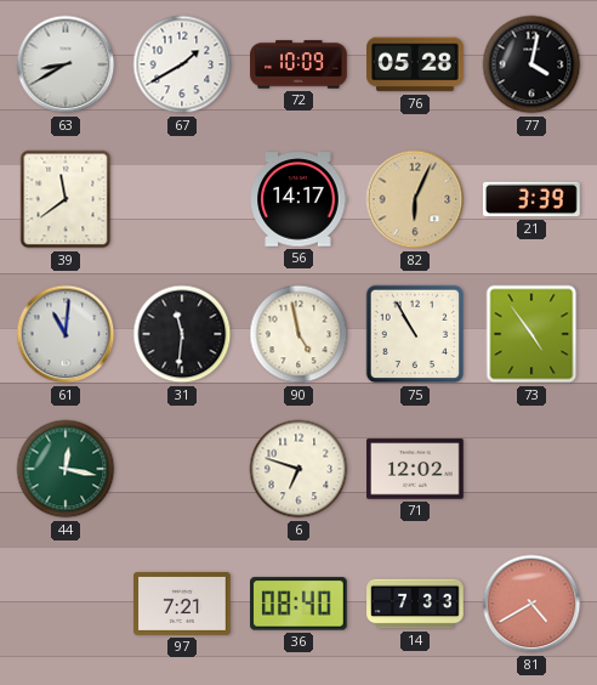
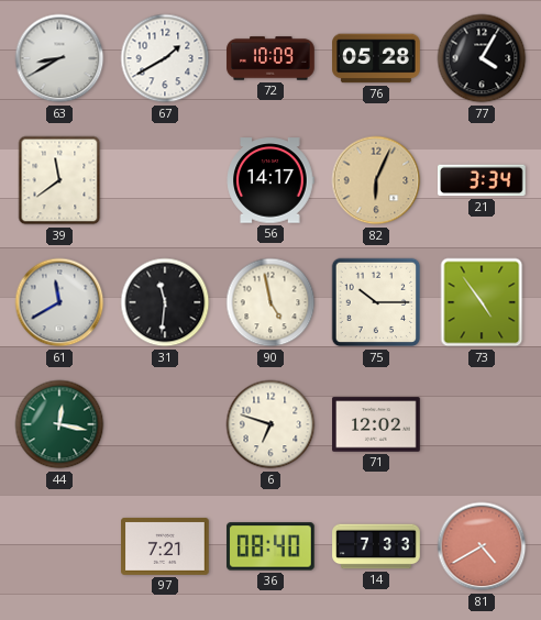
77: 4:02 -> 4:05 (482, 58)
21: 3:39 -> 3:34 (482, 180)
61: 11:01 -> 11:40 (59, 302)
75: 10:55 -> 10:15 (376, 302)
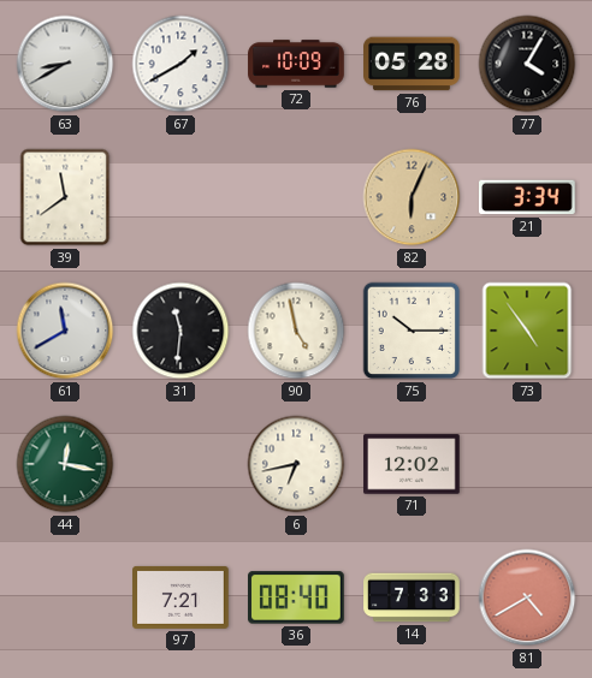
56: 14:17 -> none (270, 180)
6: 6:48 -> 6:43 (296, 464)
